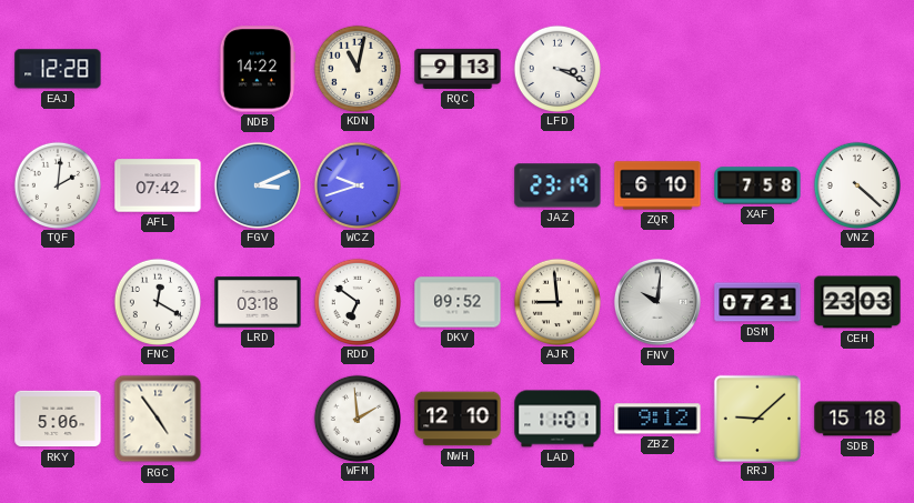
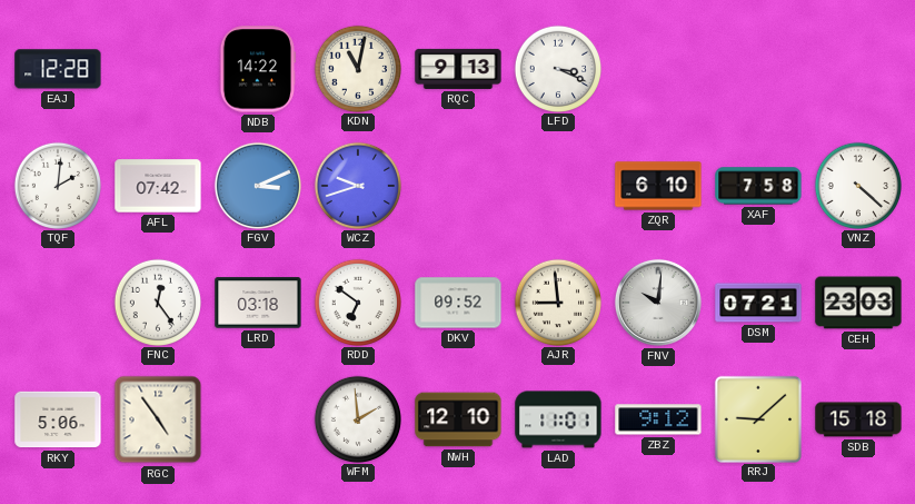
JAZ: 23:19 -> none (558, 185)
FNC: 12:20 -> 12:24 (157, 302)
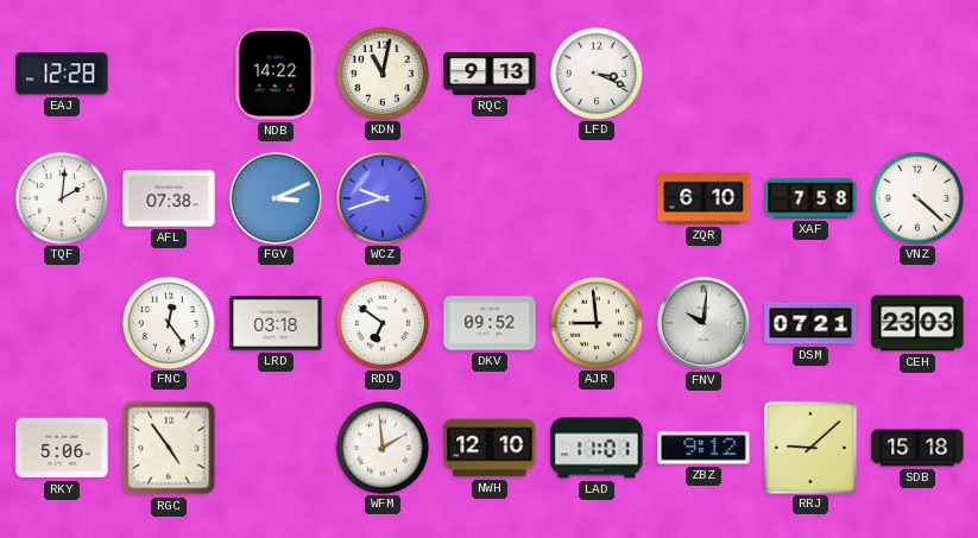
AFL: 07:42 -> 07:38 (169, 198)
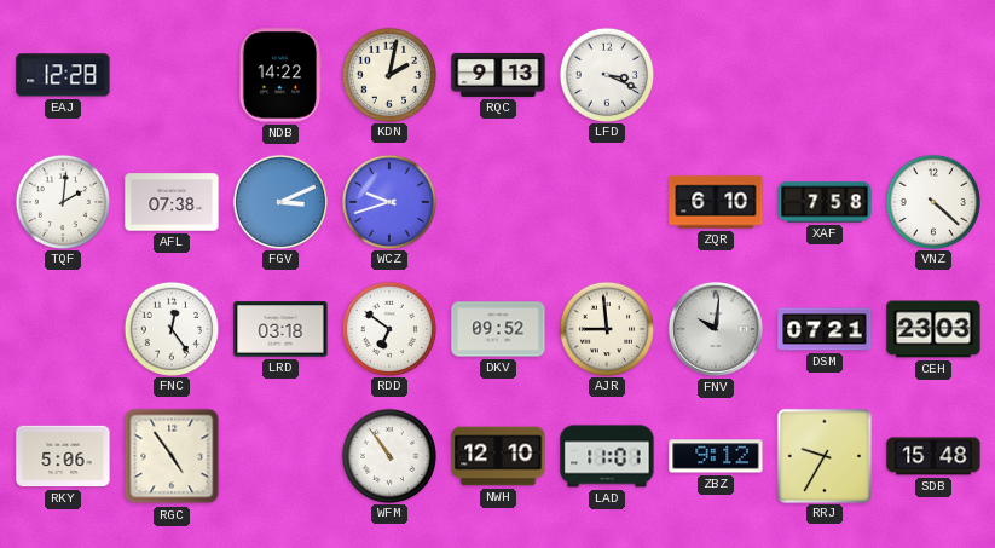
KDN: 11:02 -> 2:02 (388, 74)
WFM: 1:59 -> 10:54 (388, 455)
RRJ: 9:08 -> 9:35 (823, 455)
SDB: 15:18 -> 15:48 (933, 456)
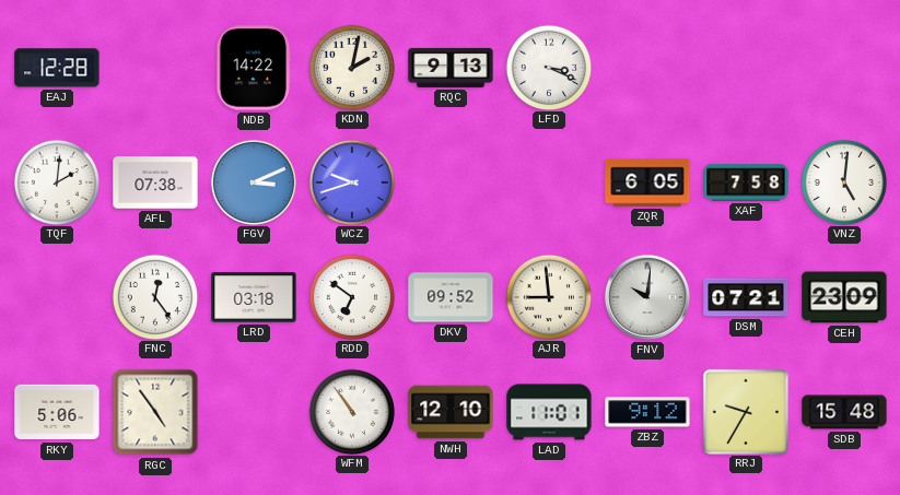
ZQR: 6:10 -> 6:05 (647, 182)
VNZ: 4:22 -> 5:01 (843, 181)
CEH: 23:03 -> 23:09 (844, 297)
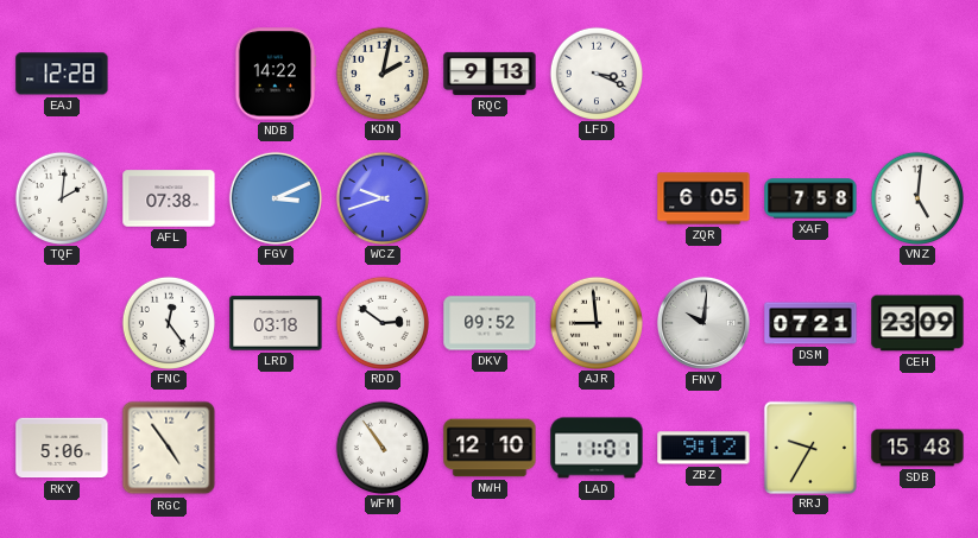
RDD: 6:51 -> 2:51 (381, 322)
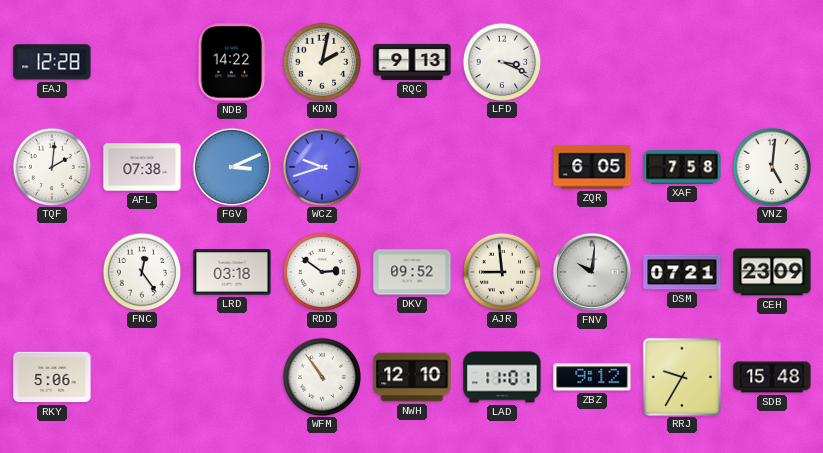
RGC: 4:54 -> none (169, 448)
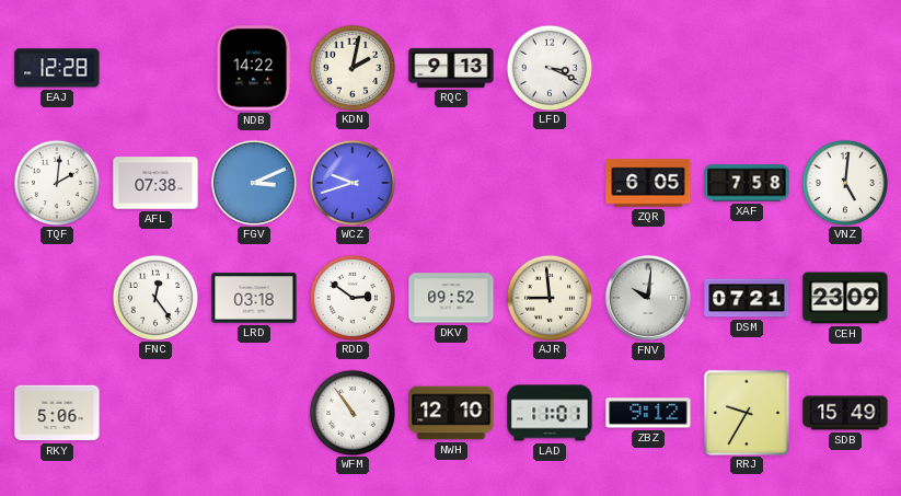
SDB: 15:48 -> 15:49 (845, 413)
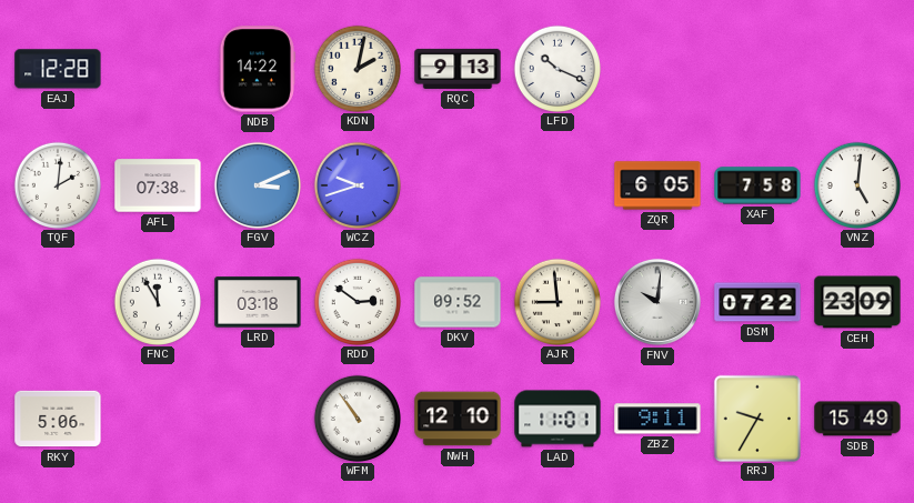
LFD: 3:19 -> 10:19 (556, 68)
FNC: 12:24 -> 11:55 (157, 301)
DSM: 07:21 -> 07:22 (757, 302)
ZBZ: 9:12 -> 9:11 (657, 419)
